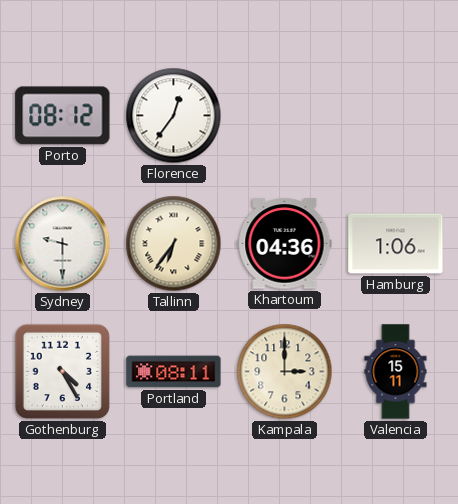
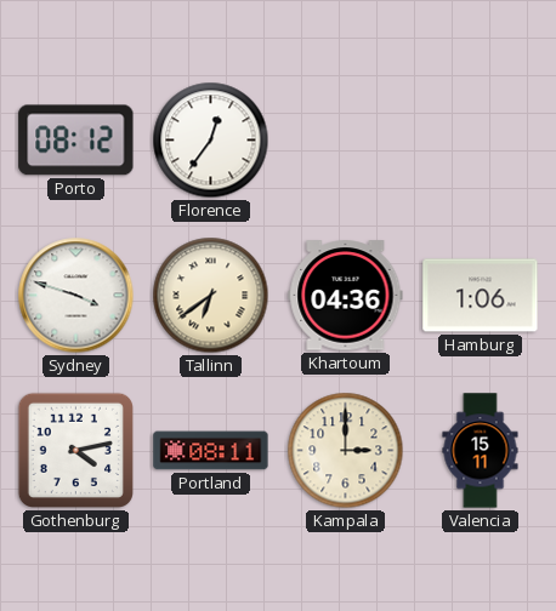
Sydney: 9:30 -> 3:48 (76, 296)
Tallinn: 6:36 -> 6:39 (211, 296)
Gothenburg: 4:25 -> 4:13 (75, 450)
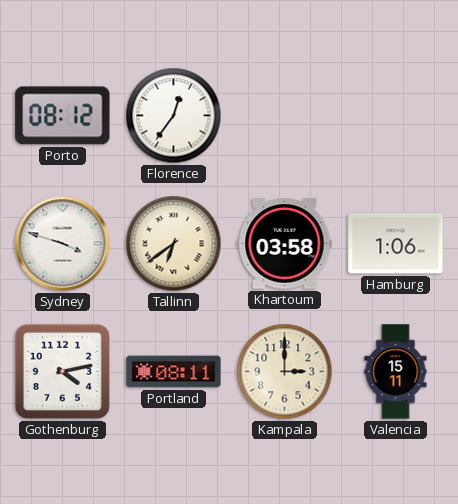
Khartoum: 04:36 -> 03:58 (285, 244)
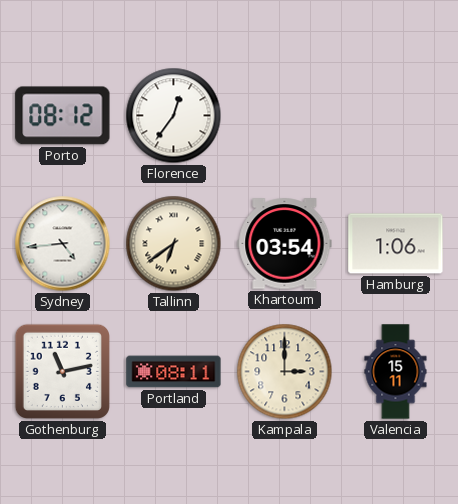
Sydney: 3:48 -> 4:44 (63, 244)
Khartoum: 03:58 -> 03:54 (285, 244)
Gothenburg: 4:13 -> 11:13 (62, 371)
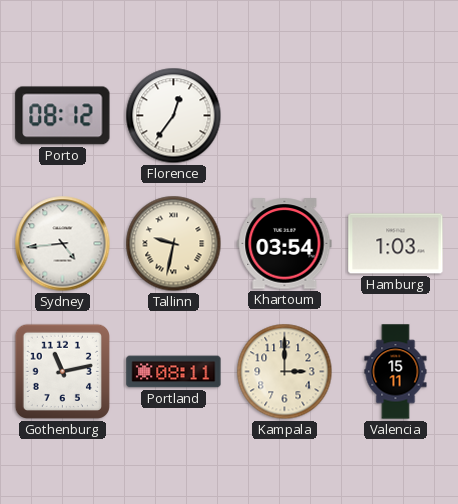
Tallinn: 6:39 -> 9:32 (174, 244)
Hamburg: 1:06 -> 1:03 (396, 244)
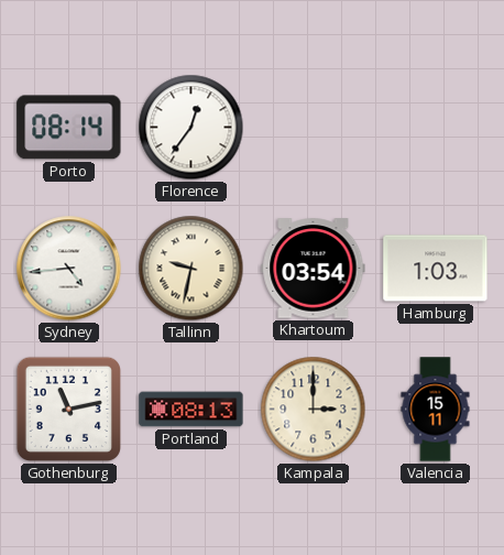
Porto: 08:12 -> 08:14 (69, 128)
Portland: 08:11 -> 08:13 (191, 410)
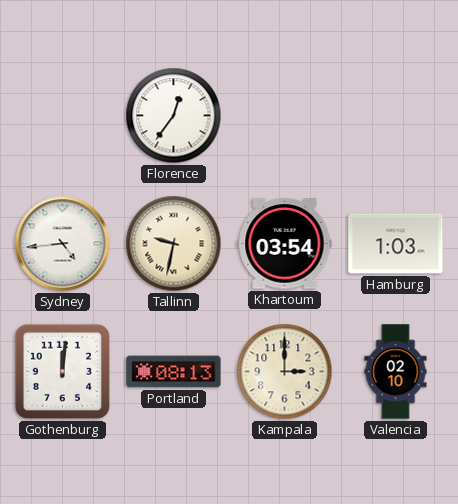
Porto: 08:14 -> none (69, 128)
Gothenburg: 11:13 -> 12:01 (62, 371)
Valencia: 15:11 -> 02:10 (396, 372)
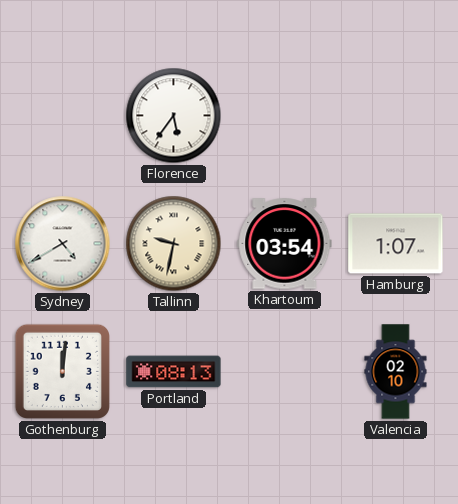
Florence: 12:36 -> 5:36 (174, 116)
Sydney: 4:44 -> 4:40 (63, 244)
Hamburg: 1:03 -> 1:07 (396, 244)
Kampala: 3:00 -> none (285, 372)
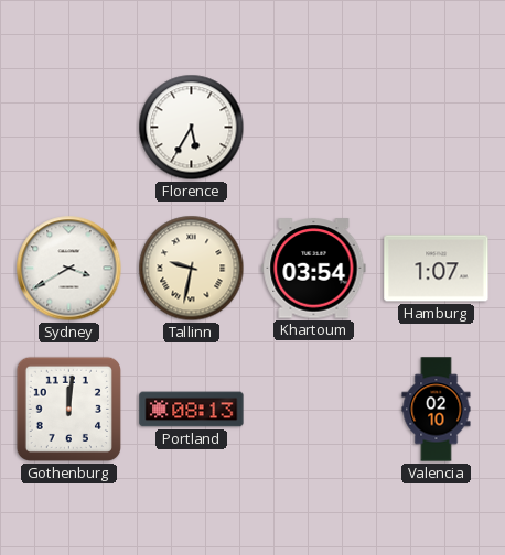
Florence: 5:36 -> 5:35 (192, 128)
Sydney: 4:40 -> 3:40 (69, 269)
